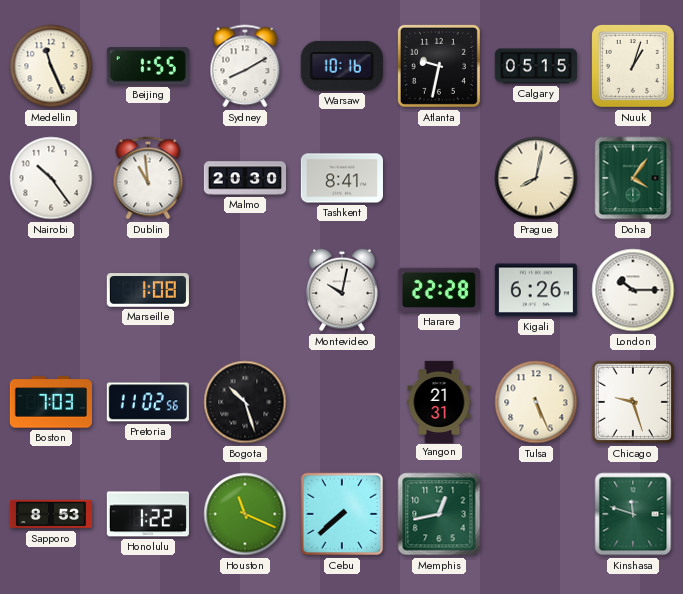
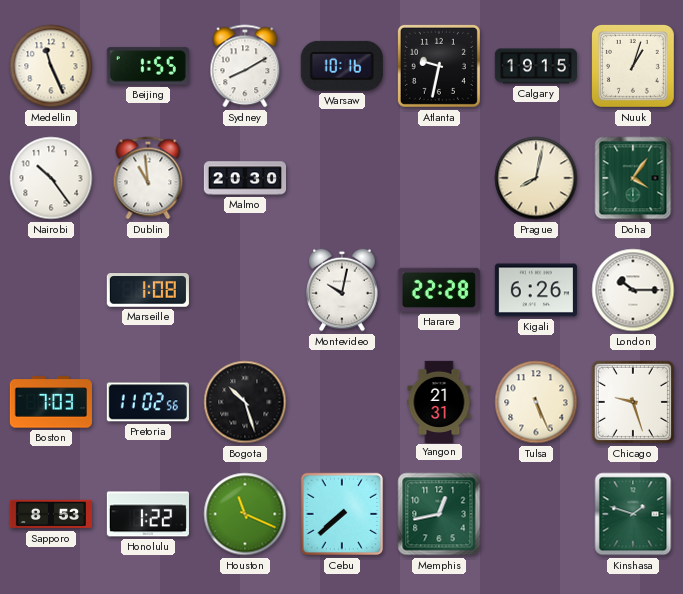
Calgary: 05:15 -> 19:15 (536, 66)
Tashkent: 8:41 -> none (342, 178)
Kinshasa: 11:48 -> 1:48 (633, 514)
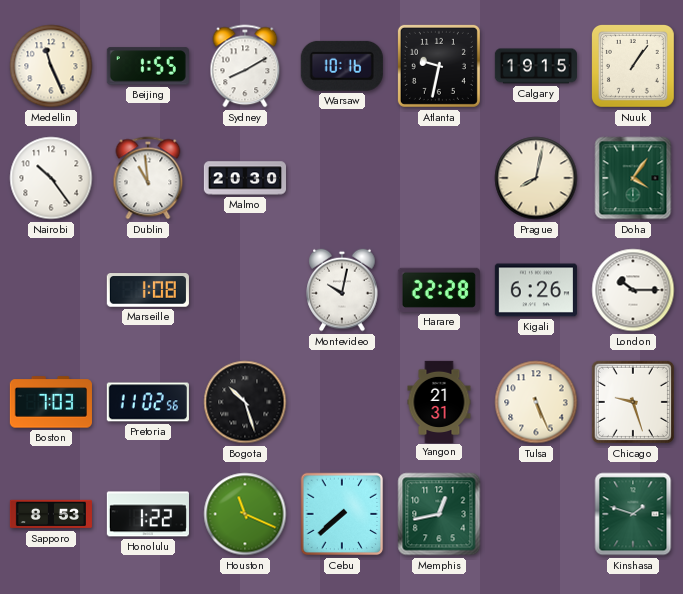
Nuuk: 1:03 -> 1:06 (633, 66)
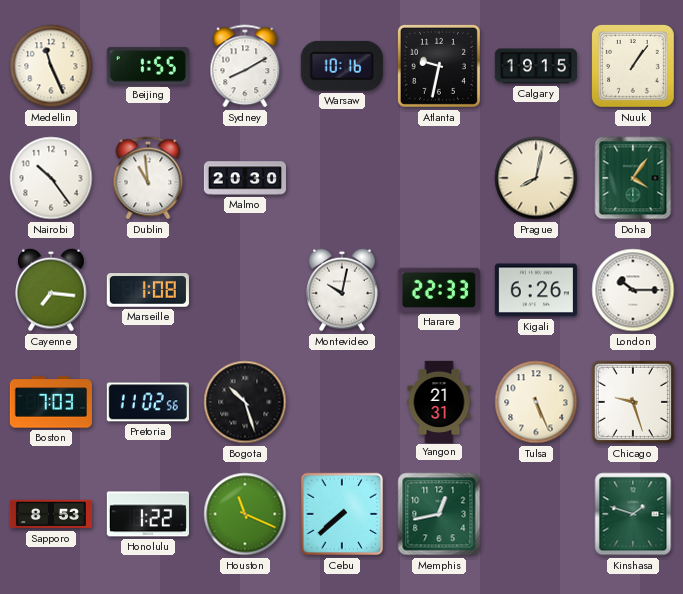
Cayenne: none -> 7:16 (51, 290)
Harare: 22:28 -> 22:33 (439, 290)
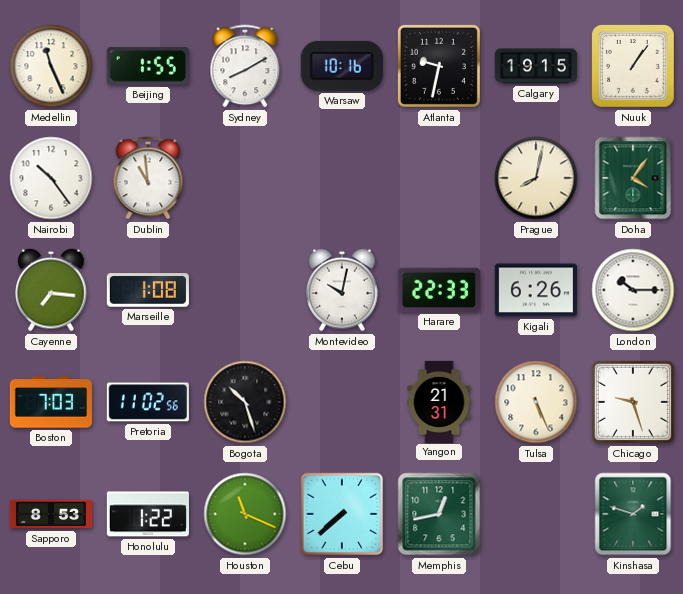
Malmo: 20:30 -> none (244, 178)
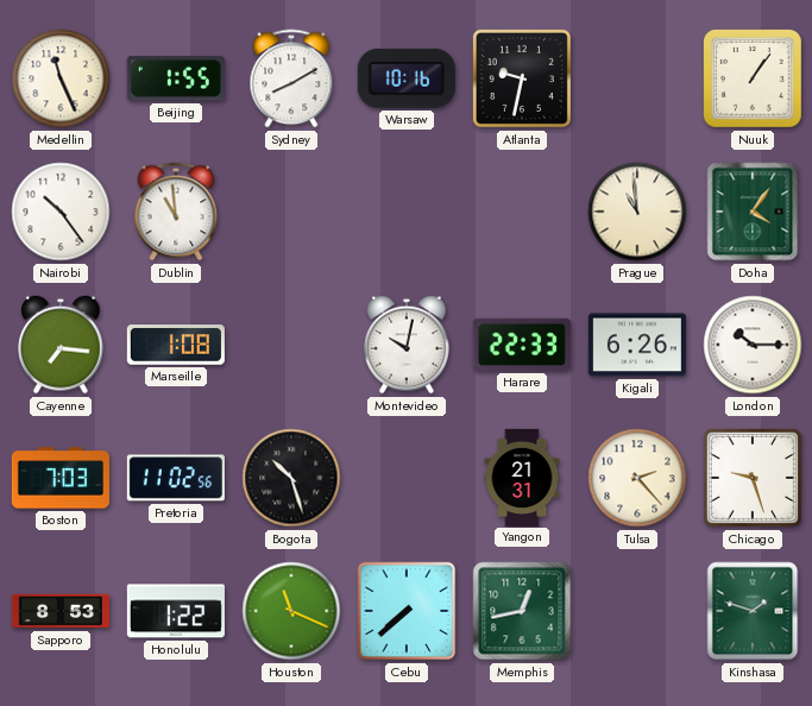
Calgary: 19:15 -> none (536, 66)
Prague: 8:02 -> 10:59 (637, 212)
Tulsa: 5:26 -> 2:23 (637, 478)
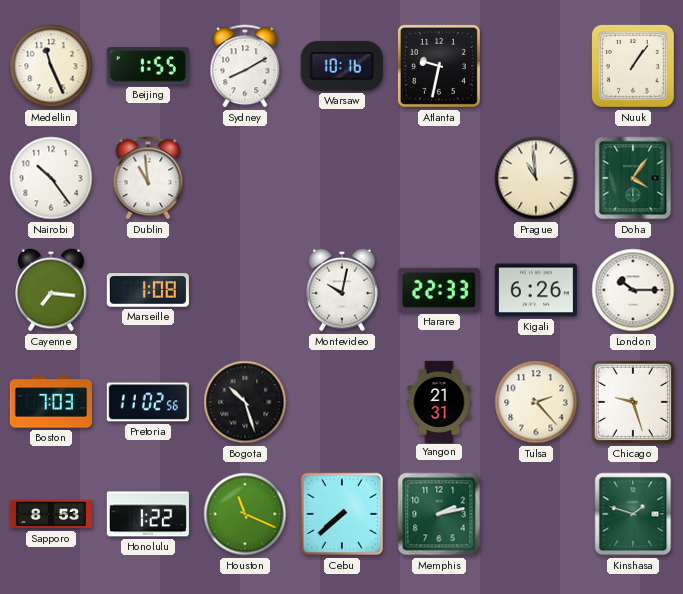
Memphis: 12:43 -> 2:13 (439, 514)
